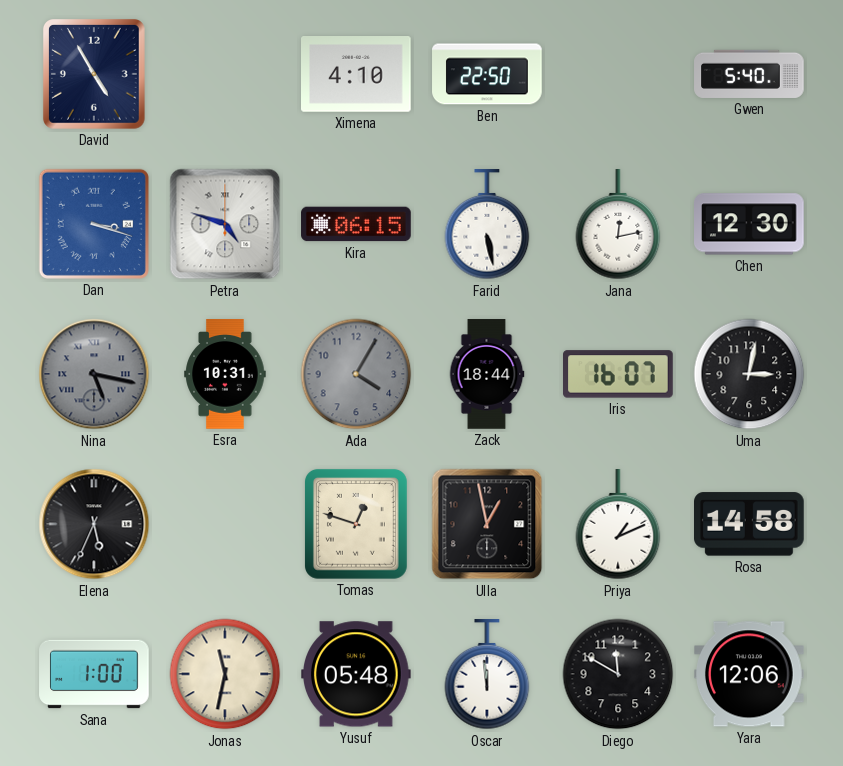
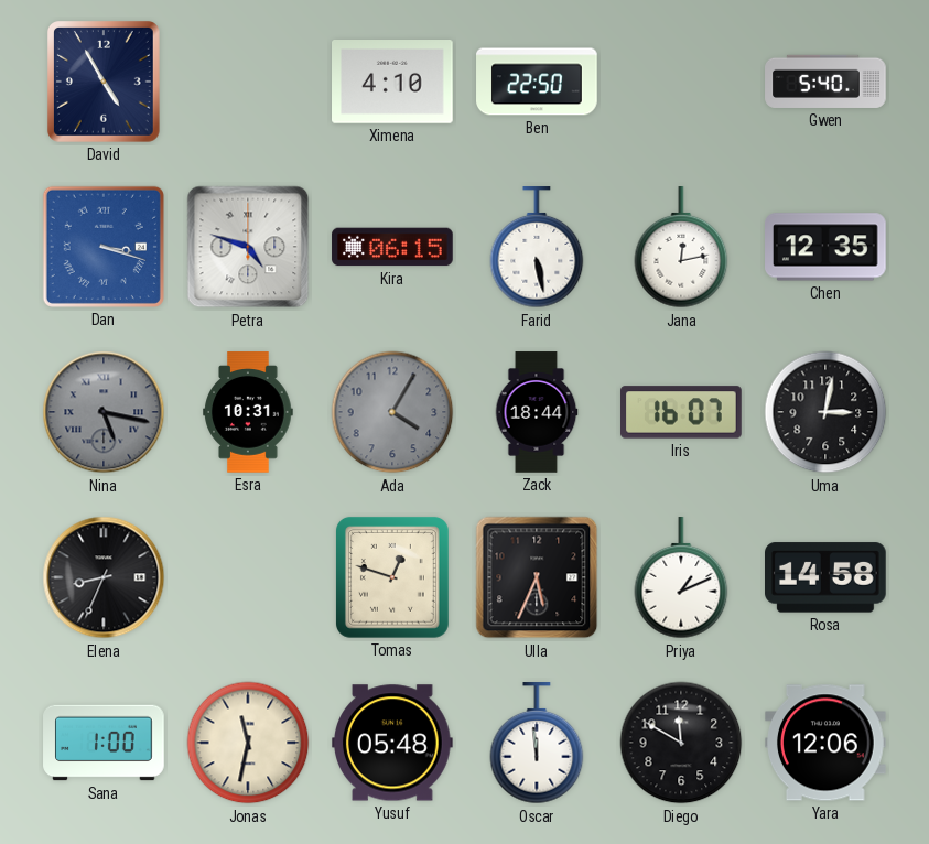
Chen: 12:30 -> 12:35 (827, 247)
Elena: 5:34 -> 8:34 (104, 577)
Ulla: 12:58 -> 5:34 (537, 577)
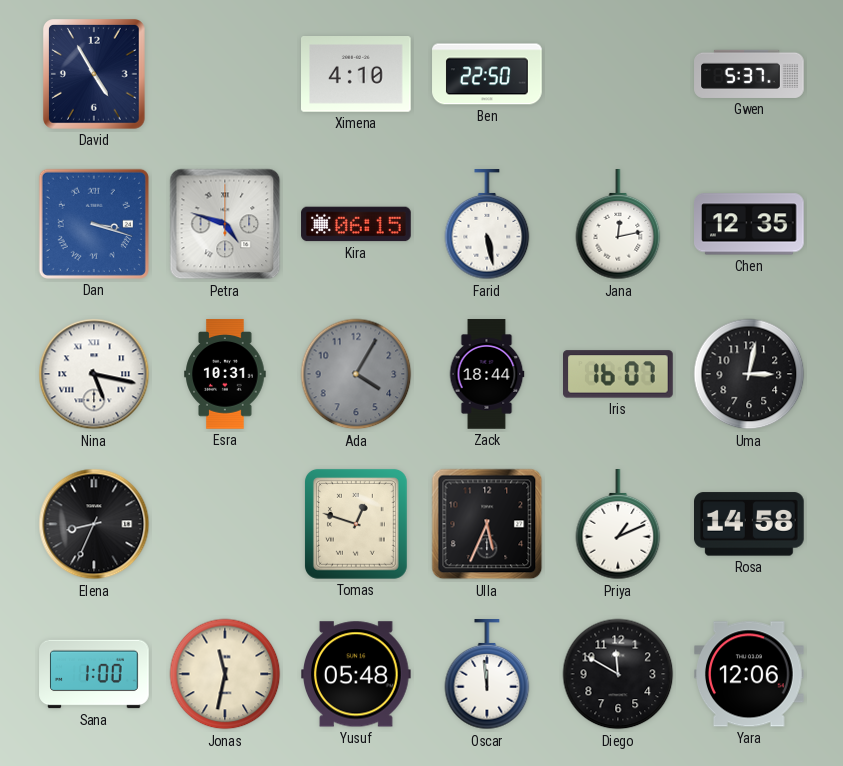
Gwen: 5:40 -> 5:37 (749, 74)
Nina dial: grey -> white (94, 374)
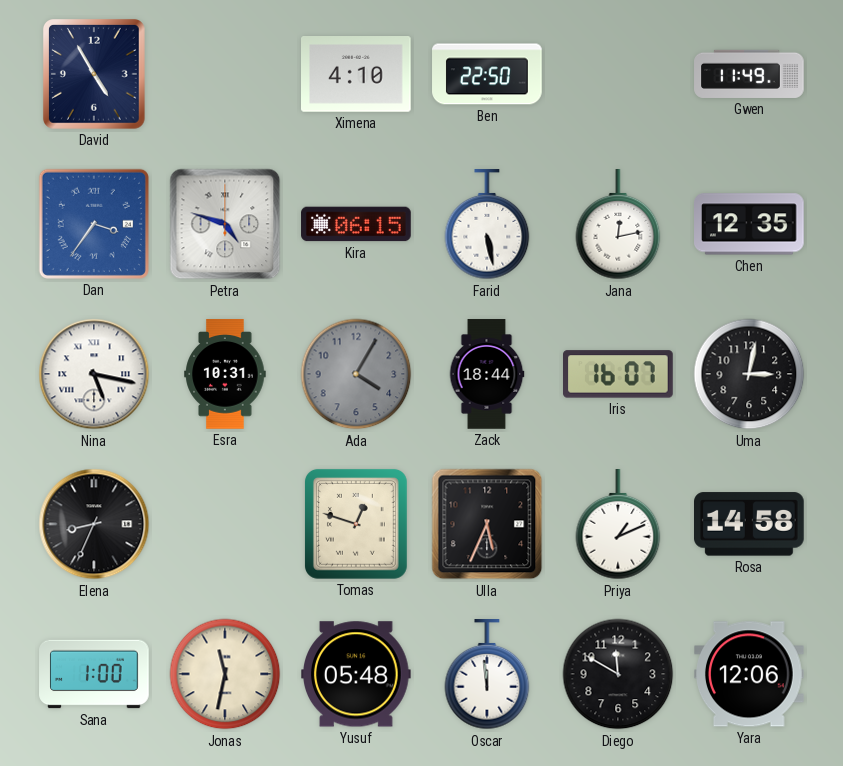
Gwen: 5:37 -> 11:49 (749, 74)
Dan: 3:18 -> 3:36 (94, 224)
